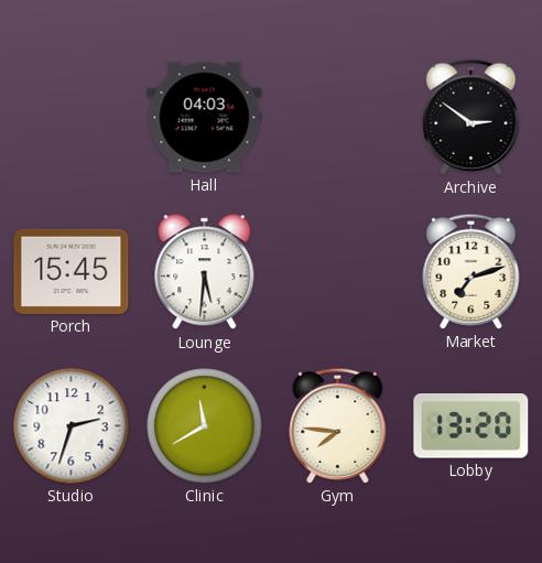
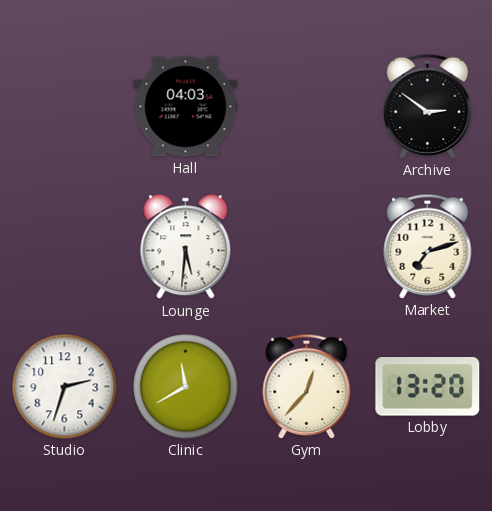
Porch: 15:45 -> none (72, 271)
Gym: 7:46 -> 12:37 (307, 386)
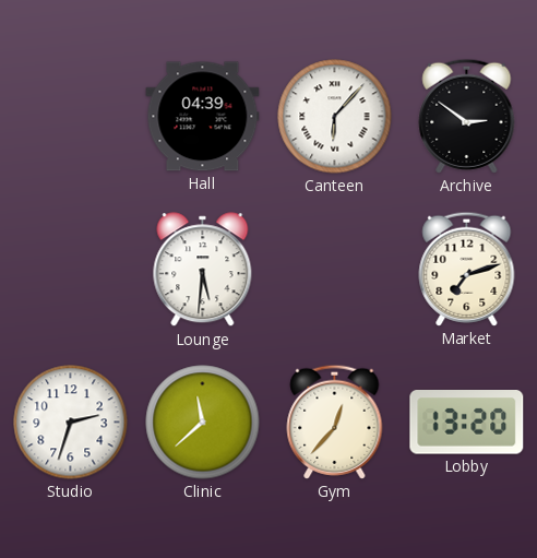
Hall: 04:03 -> 04:39 (203, 117)
Canteen: none -> 6:07 (335, 117)
Clinic: 11:40 -> 11:38 (203, 423)
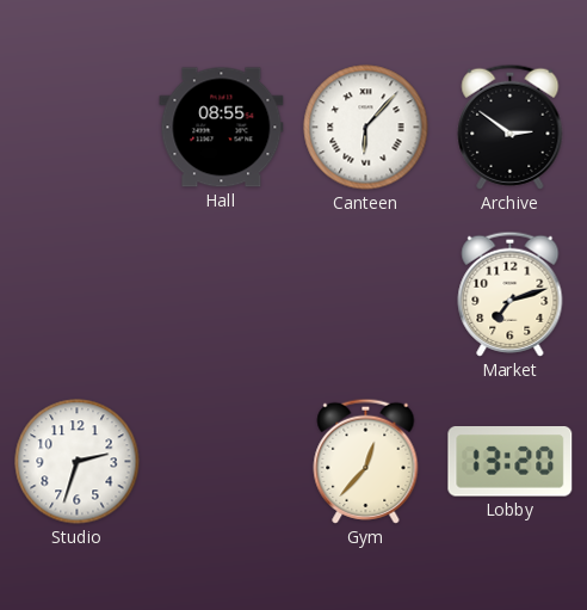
Hall: 04:39 -> 08:55 (222, 128)
Lounge: 5:31 -> none (203, 270)
Clinic: 11:38 -> none (203, 423)
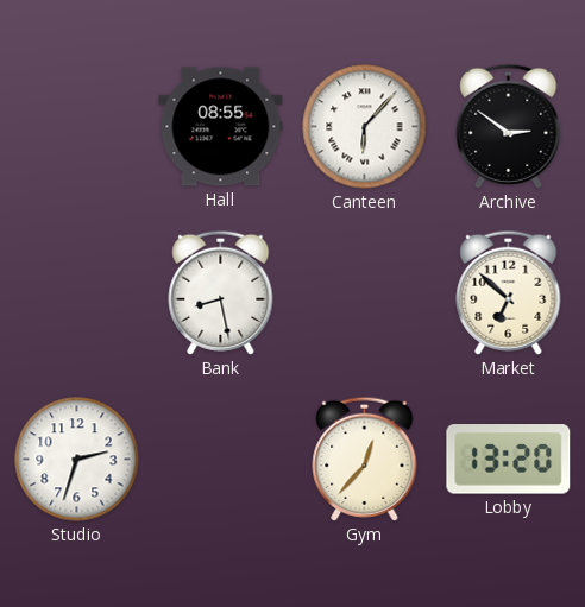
Bank: none -> 8:28 (221, 292)
Market: 7:12 -> 6:52 (509, 292)
